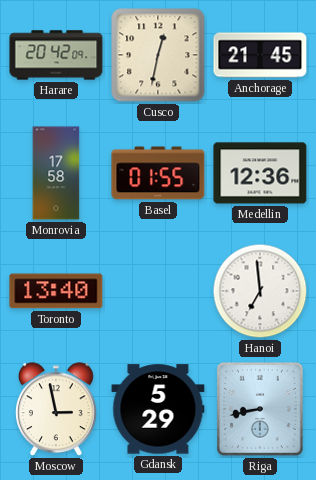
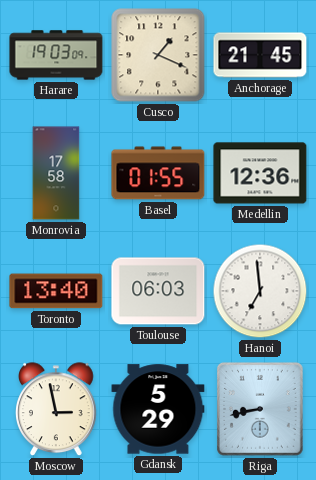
Harare: 20:42 -> 19:03 (56, 55)
Cusco: 12:32 -> 1:19 (158, 55)
Toulouse: none -> 06:03 (158, 291)
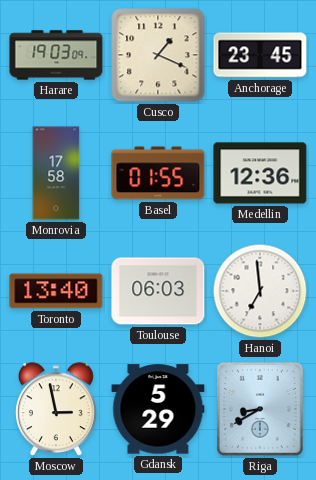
Anchorage: 21:45 -> 23:45 (260, 55)
Riga: 8:43 -> 8:40 (261, 410)
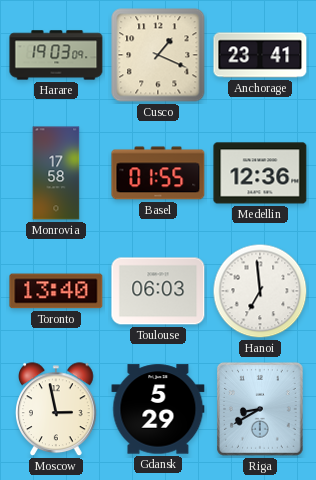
Anchorage: 23:45 -> 23:41 (260, 55)
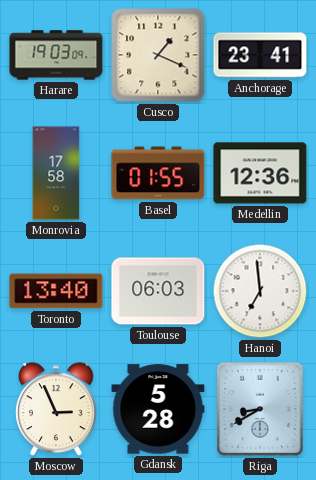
Moscow: 2:58 -> 2:56 (57, 410)
Gdansk: 5:29 -> 5:28 (158, 409)
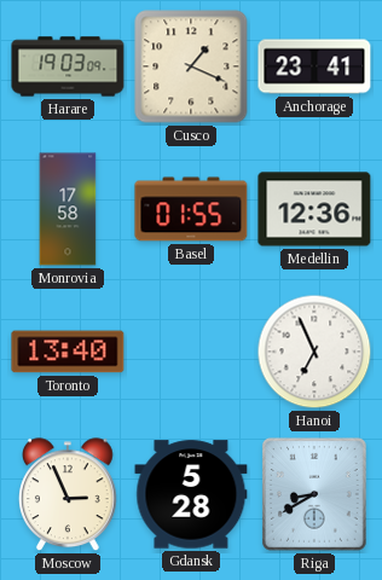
Toulouse: 06:03 -> none (158, 291)
Hanoi: 6:59 -> 6:56 (314, 352)
